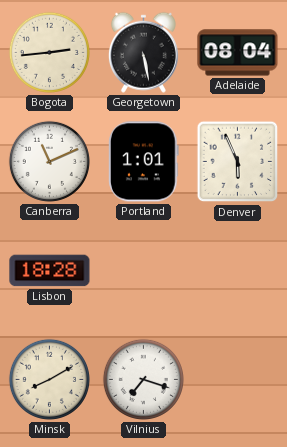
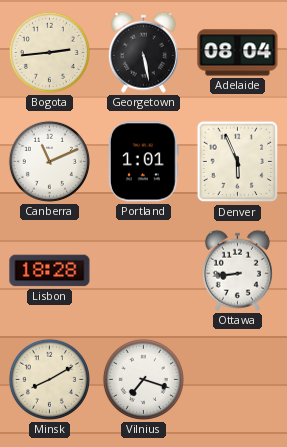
Ottawa: none -> 8:44 (237, 270)
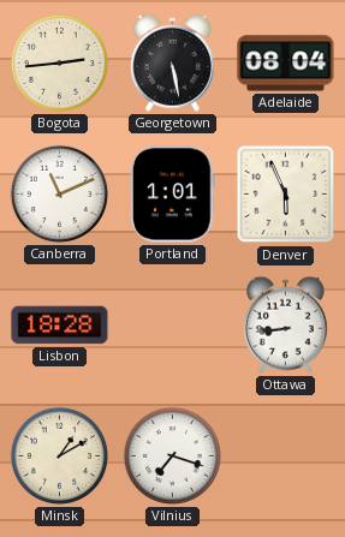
Minsk: 8:10 -> 1:10 (59, 455)
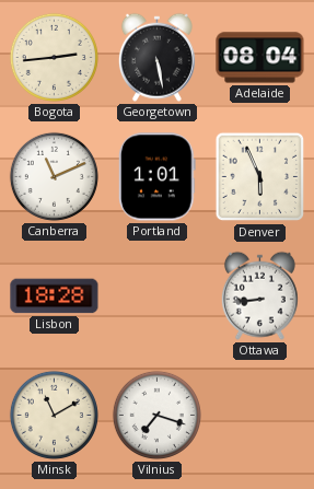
Minsk: 1:10 -> 11:10 (54, 415)
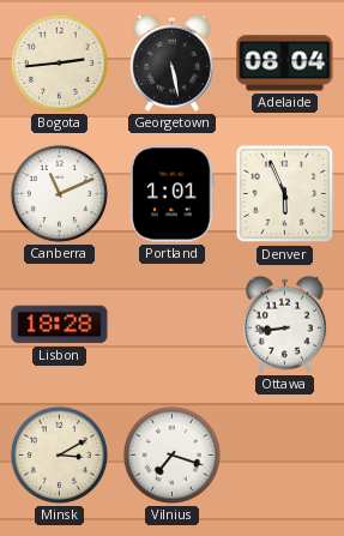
Minsk: 11:10 -> 3:10 (59, 454)
